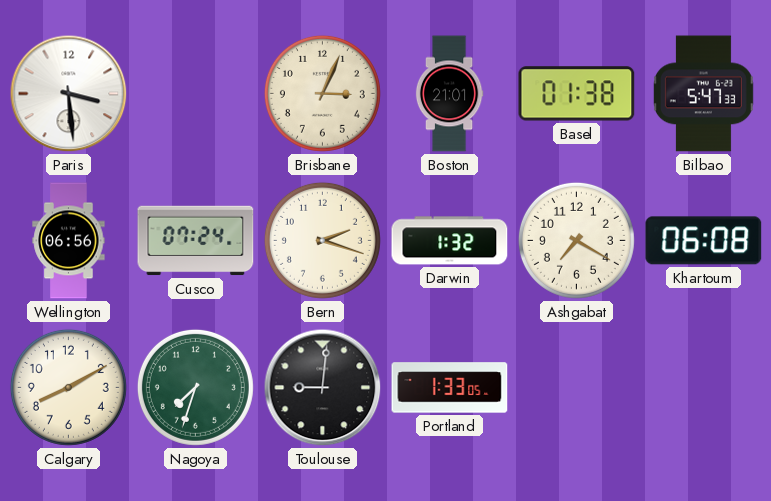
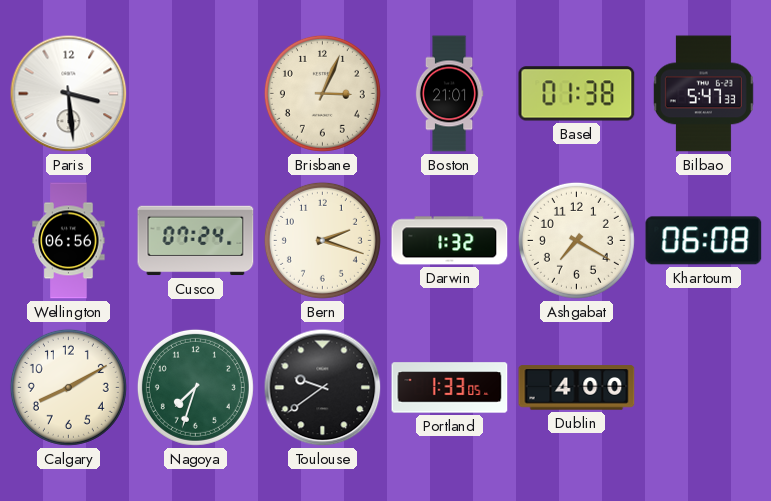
Toulouse: 9:01 -> 9:39 (323, 388)
Dublin: none -> 4:00 (577, 388)
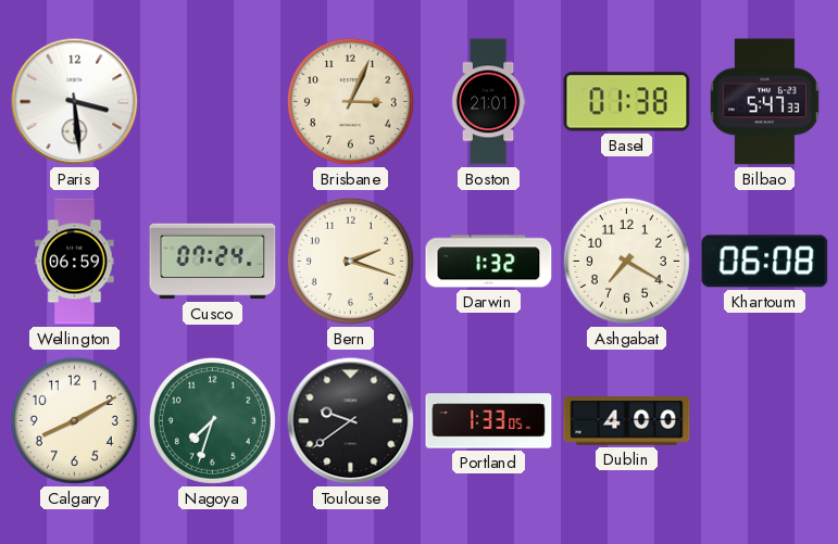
Wellington: 06:56 -> 06:59 (75, 262)
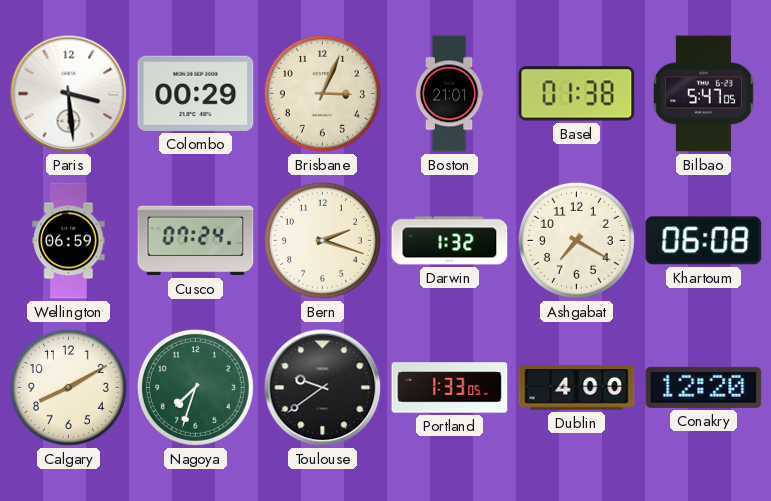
Colombo: none -> 00:29 (196, 93)
Bilbao: 5:47:33 -> 5:47:05 (703, 94)
Conakry: none -> 12:20 (704, 387)
